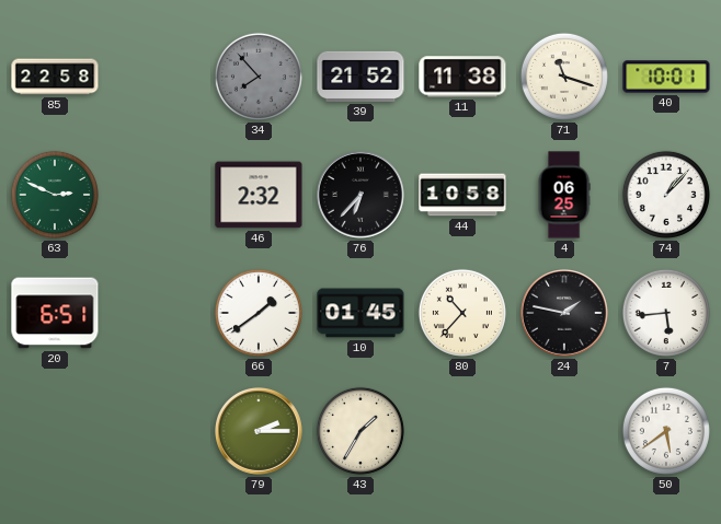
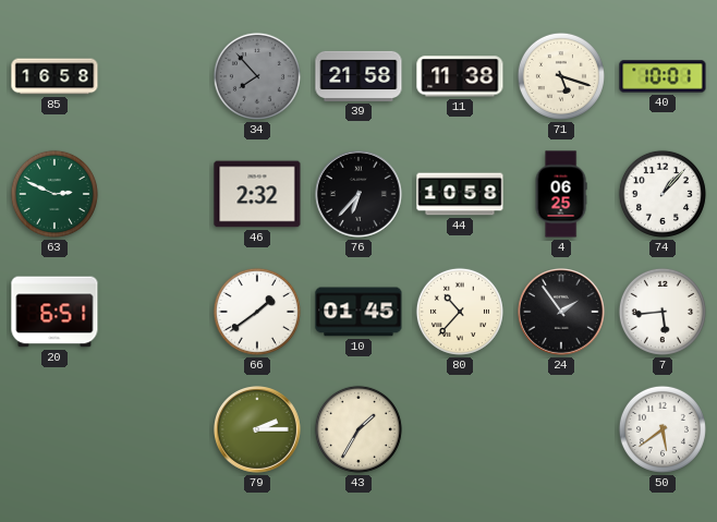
85: 22:58 -> 16:58 (54, 76)
39: 21:52 -> 21:58 (358, 76)
71: 11:18 -> 5:18 (561, 76)
24: 1:47 -> 1:54 (562, 313)
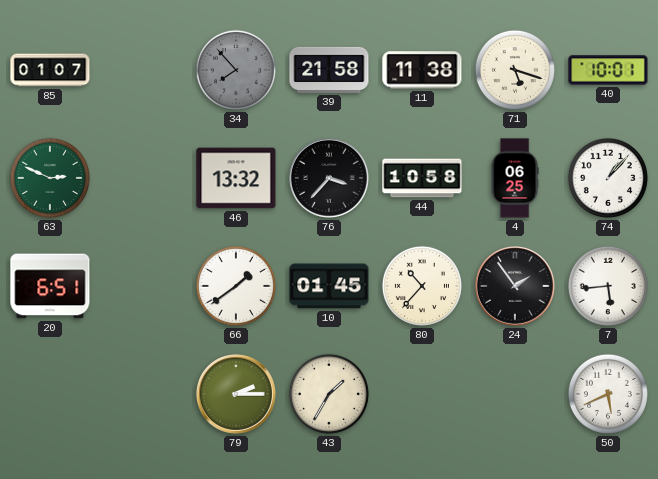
85: 16:58 -> 01:07 (50, 70)
46: 2:32 -> 13:32 (236, 178)
76: 6:37 -> 3:37 (330, 179)
50: 5:39 -> 5:41 (608, 394)
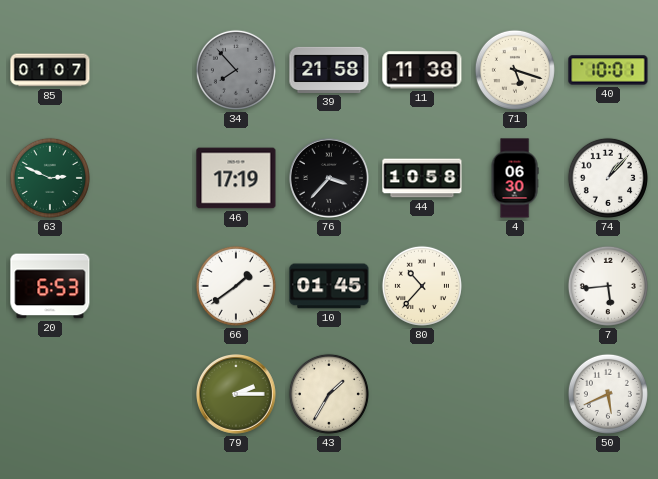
46: 13:32 -> 17:19 (236, 178)
4: 06:25 -> 06:30 (515, 178)
20: 6:51 -> 6:53 (50, 286)
24: 1:54 -> none (516, 287)
